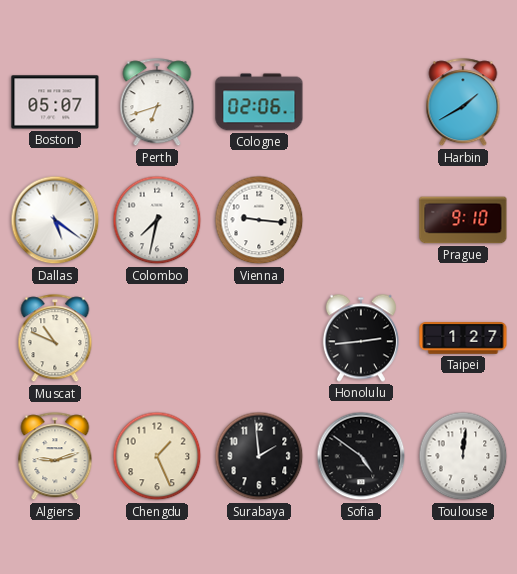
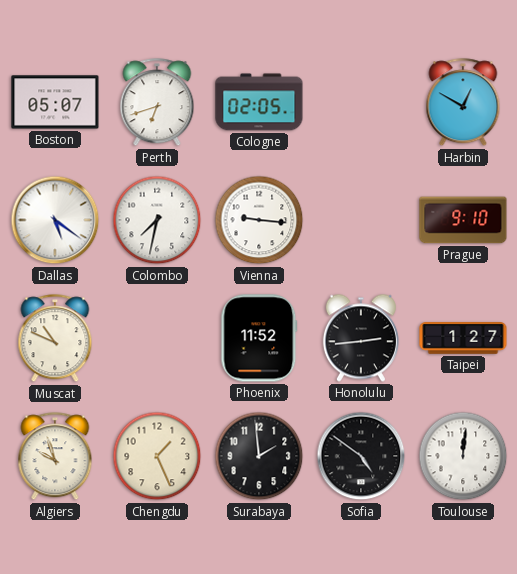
Cologne: 02:06 -> 02:05 (259, 102)
Harbin: 1:40 -> 12:50 (463, 103)
Phoenix: none -> 11:52 (259, 338)
Algiers: 9:12 -> 9:57 (55, 457)
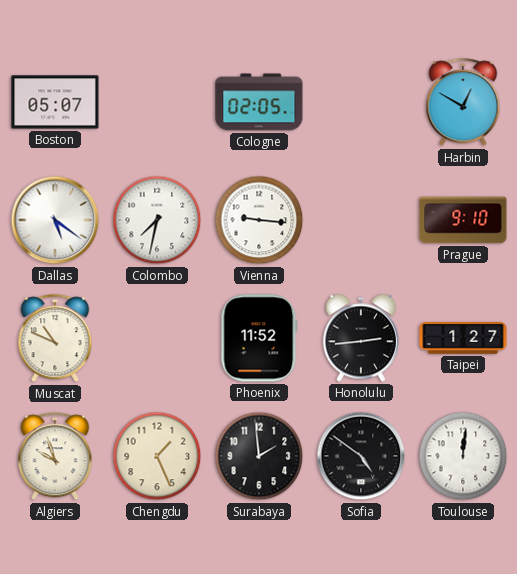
Perth: 6:42 -> none (157, 103)
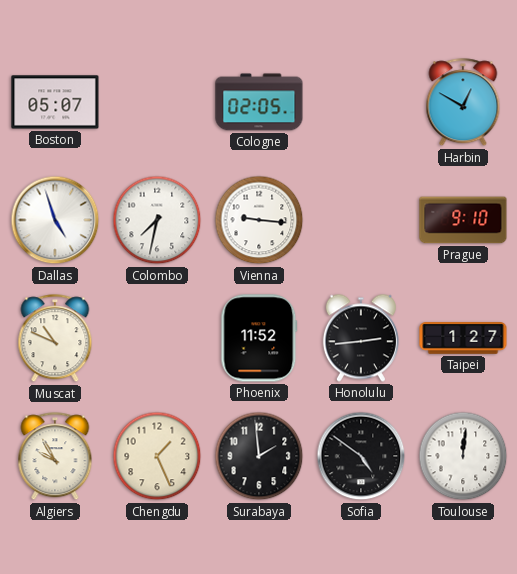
Dallas: 5:21 -> 4:57 (55, 220)
Algiers: 9:57 -> 9:55 (55, 457)
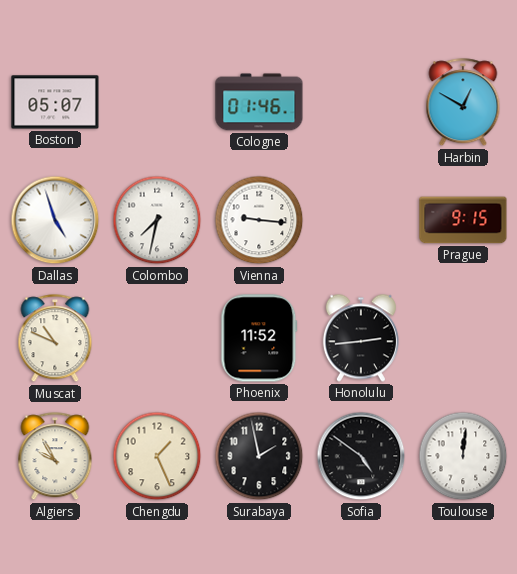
Cologne: 02:05 -> 01:46 (259, 102)
Prague: 9:10 -> 9:15 (463, 220)
Taipei: 1:27 -> none (463, 338)
Surabaya: 1:59 -> 1:58 (259, 456)
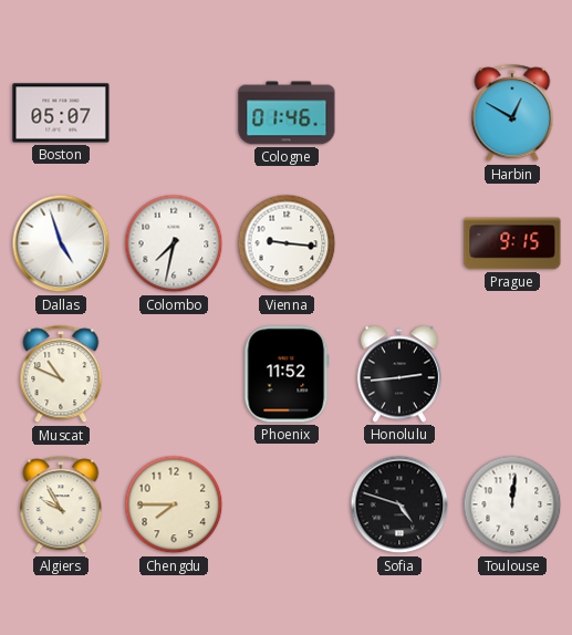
Chengdu: 1:26 -> 7:45 (174, 504)
Surabaya: 1:58 -> none (259, 456)
Sofia: 4:51 -> 4:48 (399, 504)
